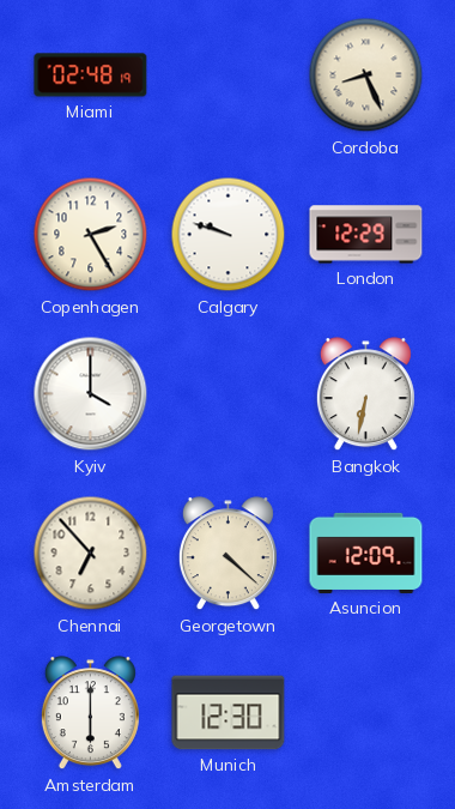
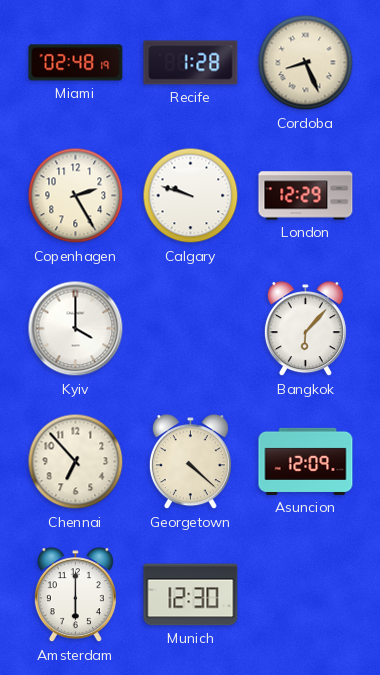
Recife: none -> 1:28 (191, 63)
Bangkok: 6:32 -> 6:07 (305, 329)
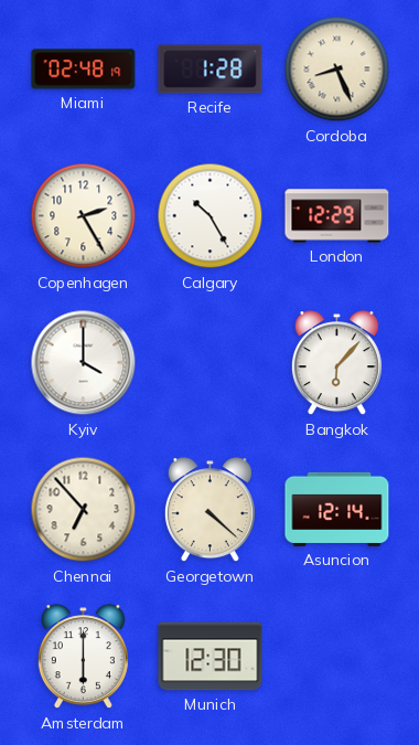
Calgary: 9:48 -> 10:25 (211, 216)
Asuncion: 12:09 -> 12:14 (337, 509)
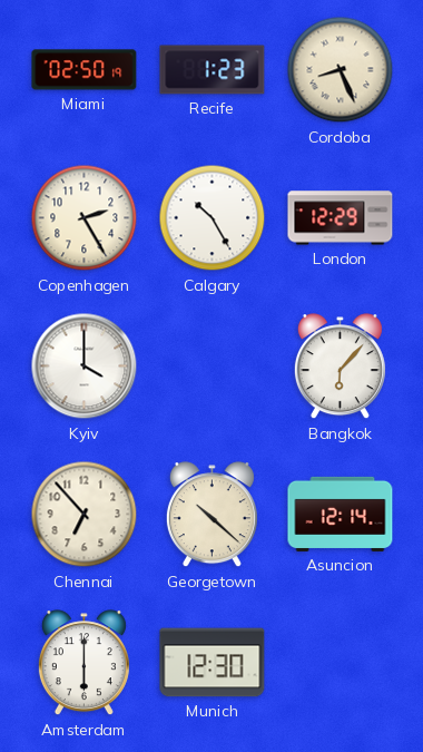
Miami: 02:48 -> 02:50 (85, 70)
Recife: 1:28 -> 1:23 (213, 70)
Georgetown: 4:22 -> 10:22 (211, 515)
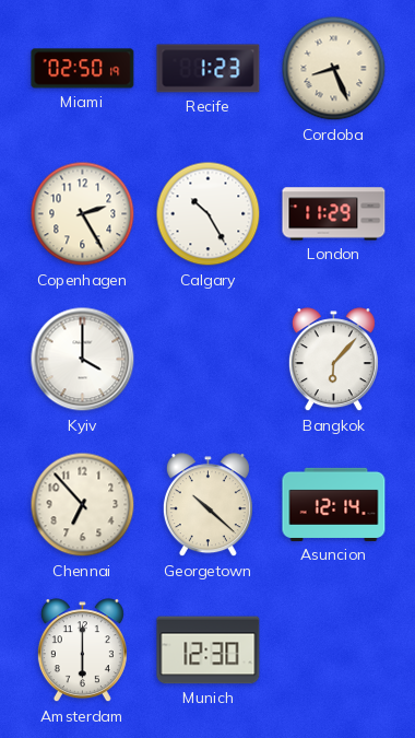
London: 12:29 -> 11:29 (334, 214)
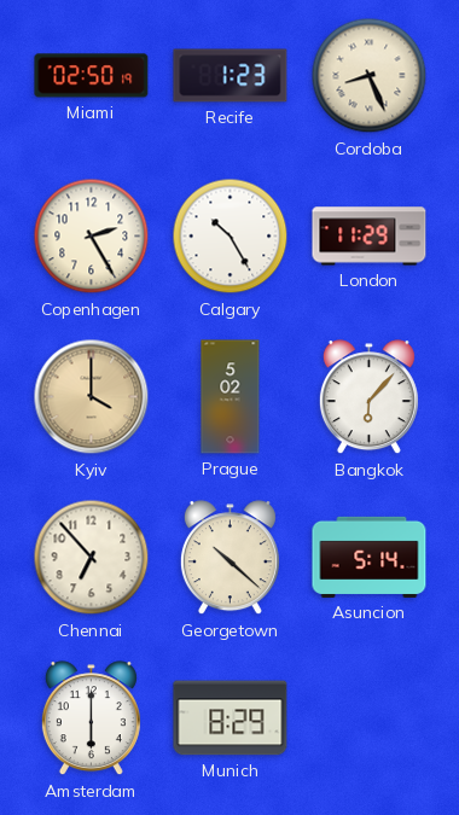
Kyiv dial: white -> champagne (92, 397)
Prague: none -> 5:02 (231, 397)
Asuncion: 12:14 -> 5:14 (370, 557)
Munich: 12:30 -> 8:29 (231, 718)
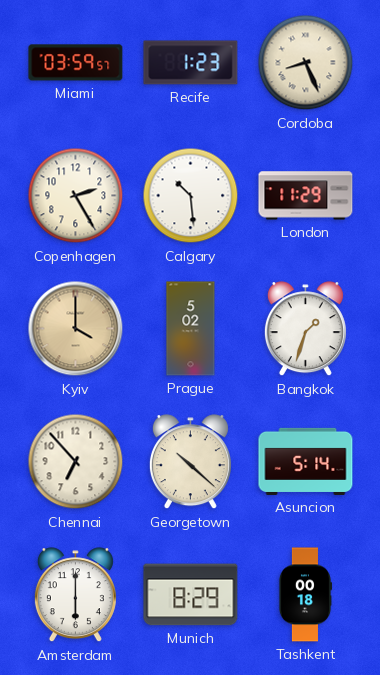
Miami: 02:50 -> 03:59 (76, 63)
Calgary: 10:25 -> 10:29 (191, 196)
Bangkok: 6:07 -> 1:33 (305, 329)
Tashkent: none -> 00:18 (305, 595)
